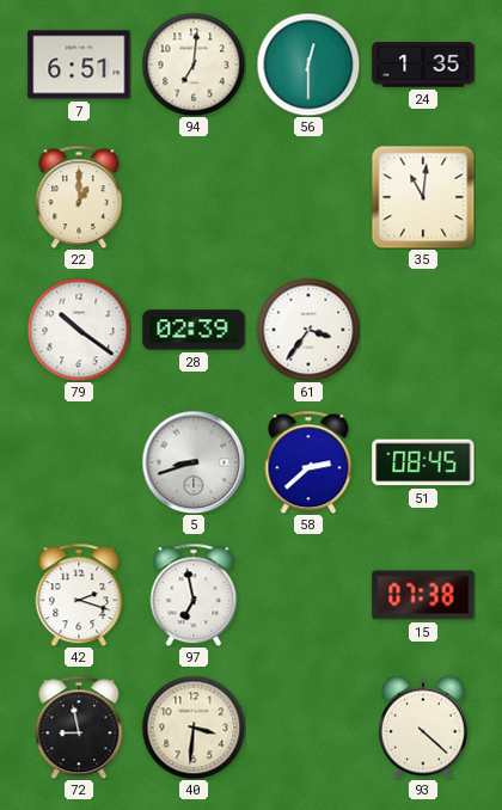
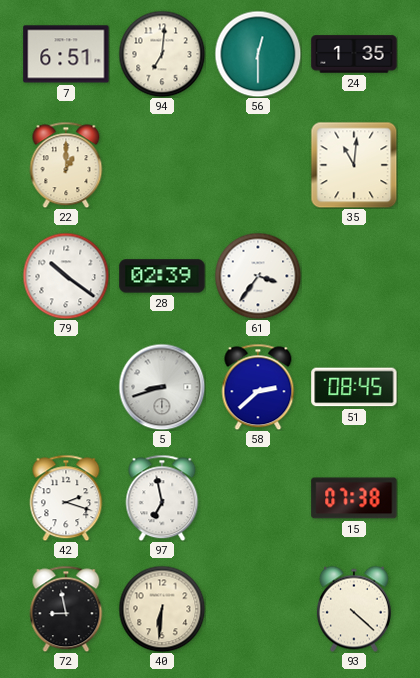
40: 3:31 -> 6:31 (162, 609)
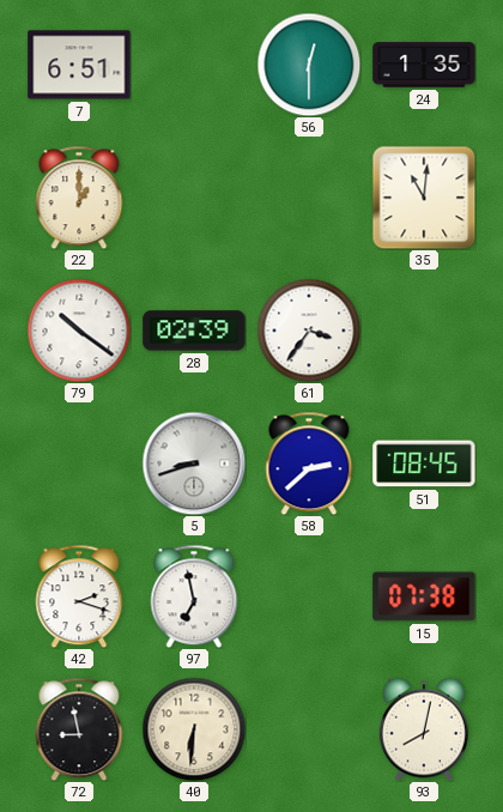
94: 7:01 -> none (162, 54)
93: 4:22 -> 8:02 (424, 729)
